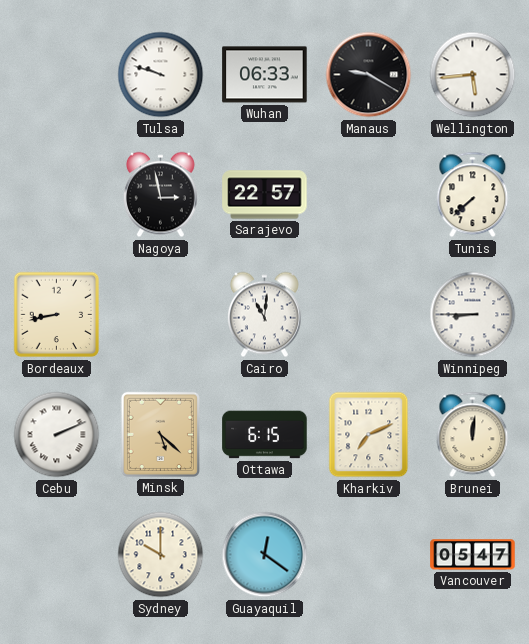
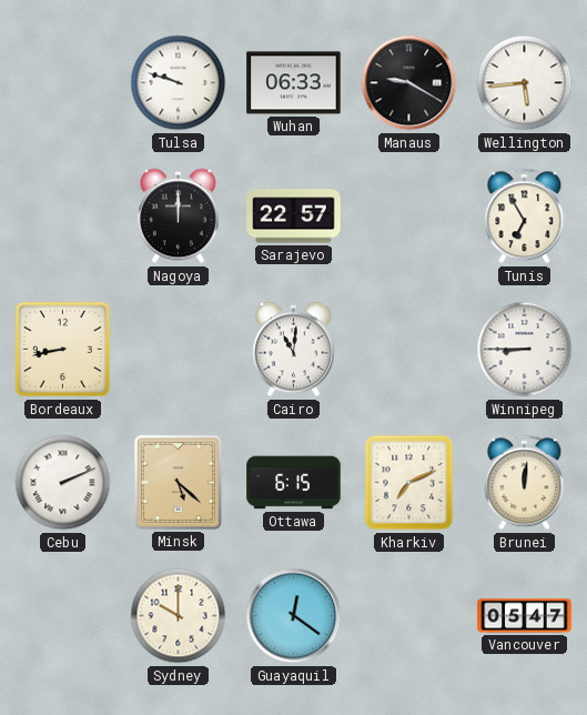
Nagoya: 2:58 -> 12:00 (178, 216)
Tunis: 7:38 -> 6:55 (525, 216)
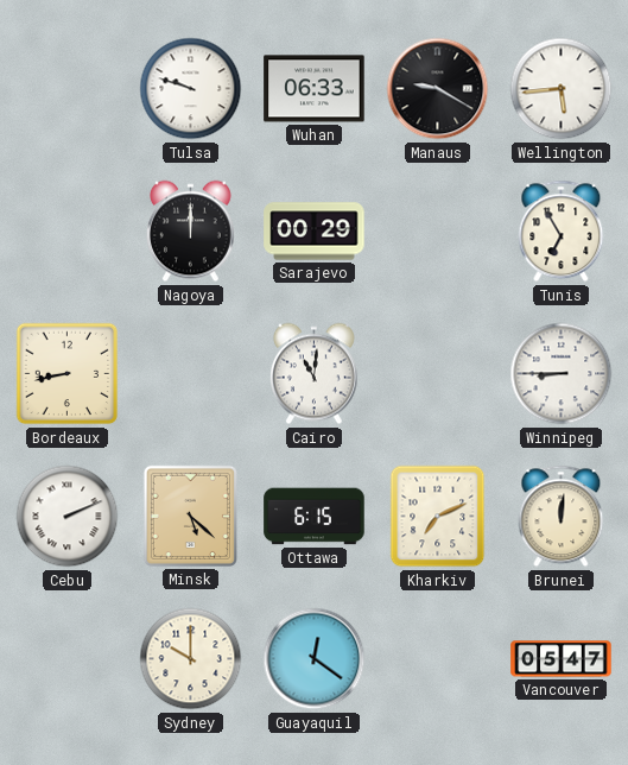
Sarajevo: 22:57 -> 00:29 (315, 232)
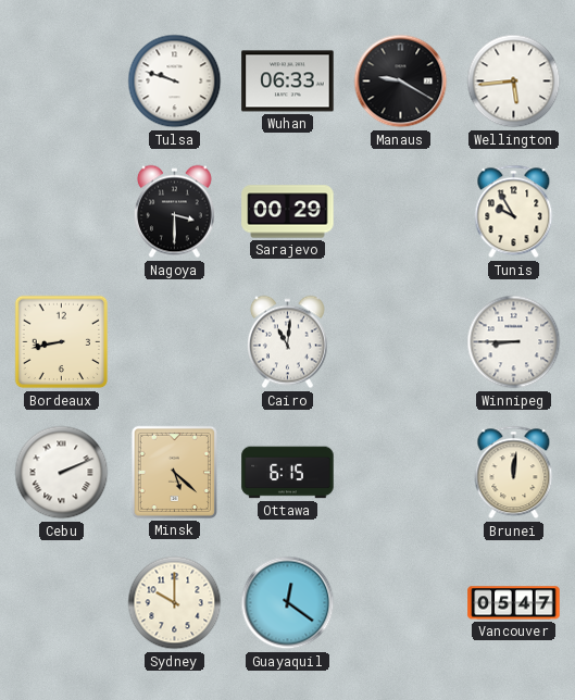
Nagoya: 12:00 -> 3:30 (174, 212)
Tunis: 6:55 -> 9:55 (514, 212)
Kharkiv: 7:11 -> none (438, 517)
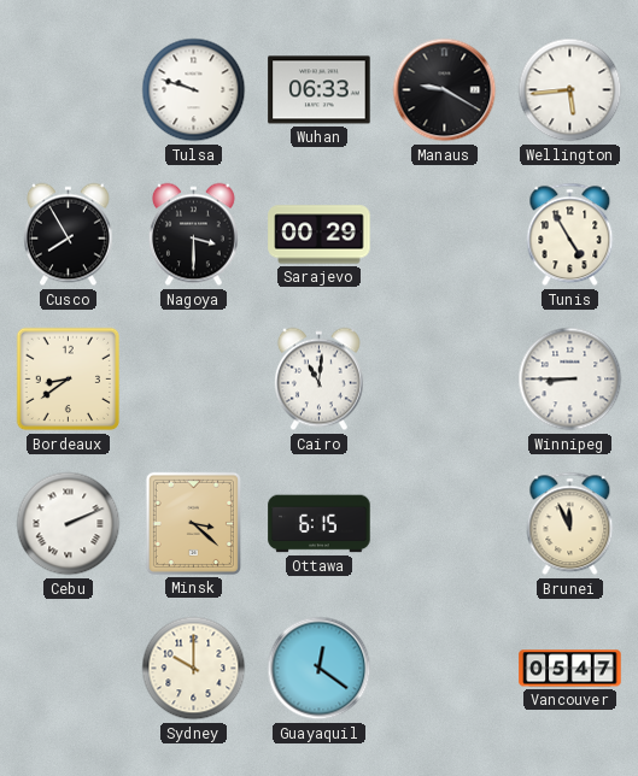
Cusco: none -> 7:55 (68, 235)
Tunis: 9:55 -> 4:55 (570, 235)
Bordeaux: 8:43 -> 8:39 (69, 380)
Minsk: 5:22 -> 3:22 (193, 523)
Brunei: 12:01 -> 11:56 (570, 524)
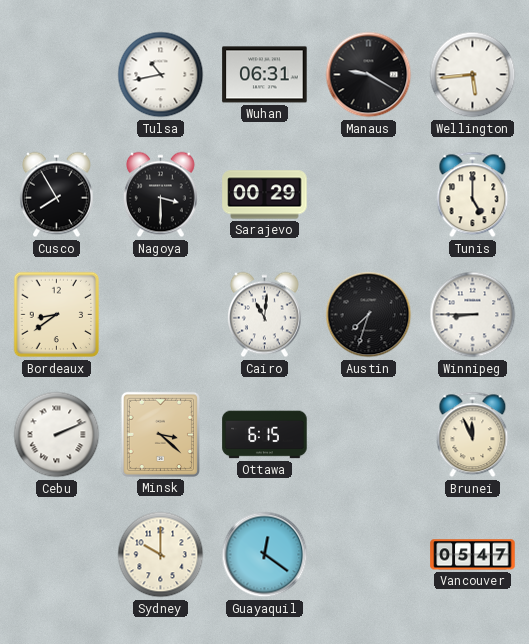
Tulsa: 9:48 -> 10:43 (161, 75)
Wuhan: 06:33 -> 06:31 (265, 75)
Tunis: 4:55 -> 5:00 (473, 195)
Austin: none -> 7:33 (369, 315)
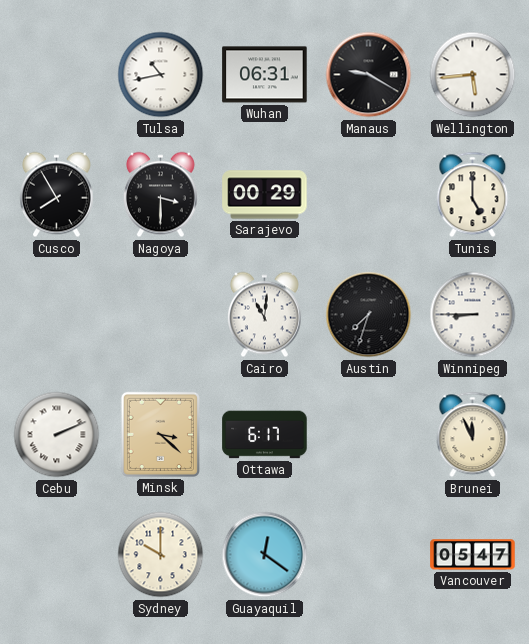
Bordeaux: 8:39 -> none (57, 315)
Ottawa: 6:15 -> 6:17 (265, 435)
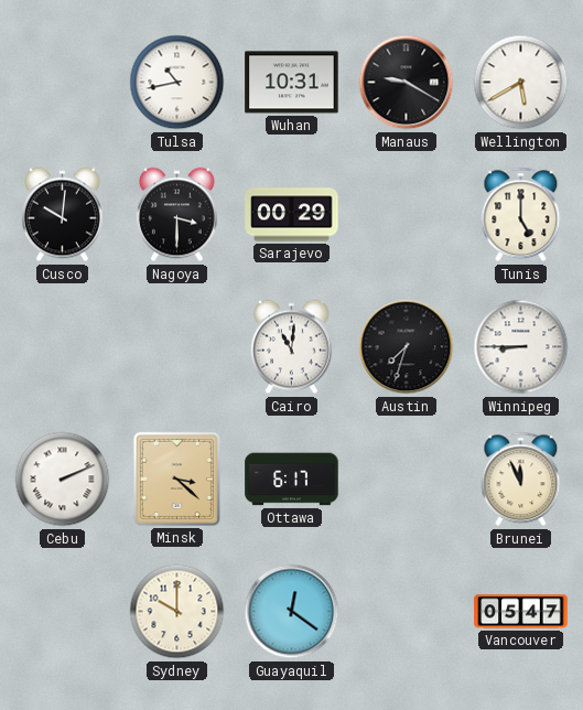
Wuhan: 06:31 -> 10:31 (292, 83)
Wellington: 5:44 -> 5:40 (521, 83)
Cusco: 7:55 -> 10:01 (62, 215)
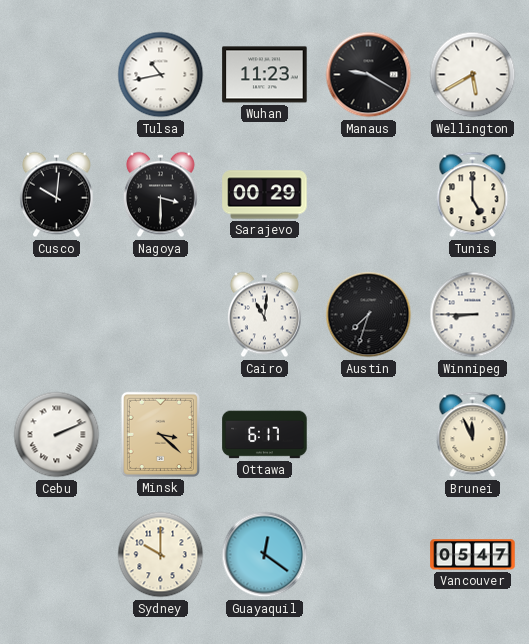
Wuhan: 10:31 -> 11:23 (265, 75)
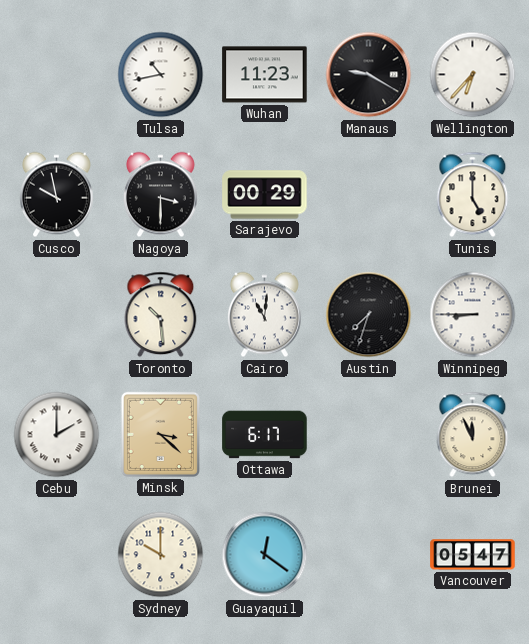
Wellington: 5:40 -> 6:37 (473, 75)
Cusco: 10:01 -> 9:58 (56, 195)
Toronto: none -> 10:29 (161, 315)
Cebu: 2:11 -> 2:00 (57, 435)
